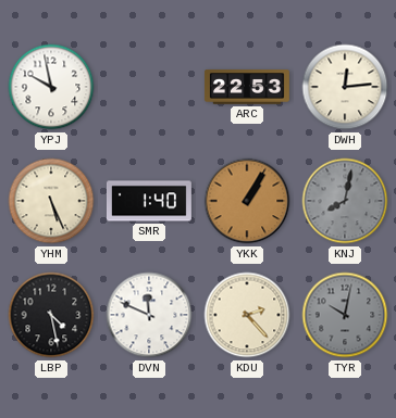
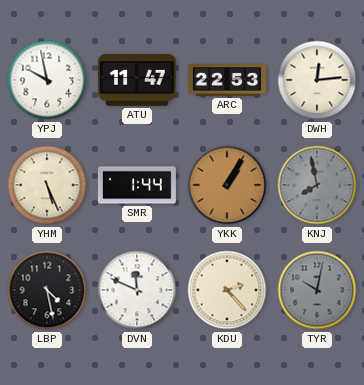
ATU: none -> 11:47 (137, 80)
SMR: 1:40 -> 1:44 (137, 185)
KNJ: 8:02 -> 7:58 (317, 185)
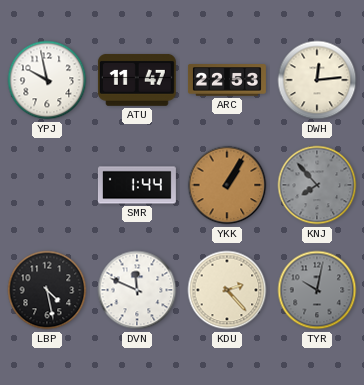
YHM: 5:26 -> none (47, 185)
KNJ: 7:58 -> 7:53 (317, 185)
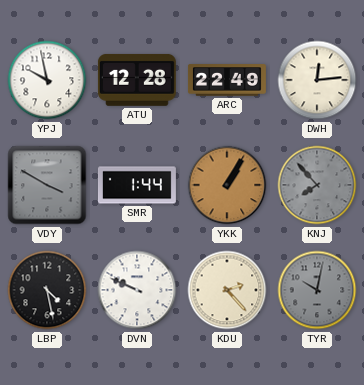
ATU: 11:47 -> 12:28 (137, 80)
ARC: 22:53 -> 22:49 (227, 80)
VDY: none -> 3:50 (47, 185)
DVN: 11:49 -> 9:49 (137, 290)
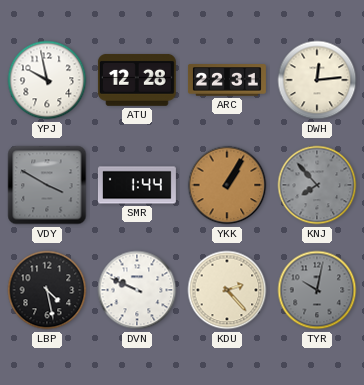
ARC: 22:49 -> 22:31 (227, 80)
